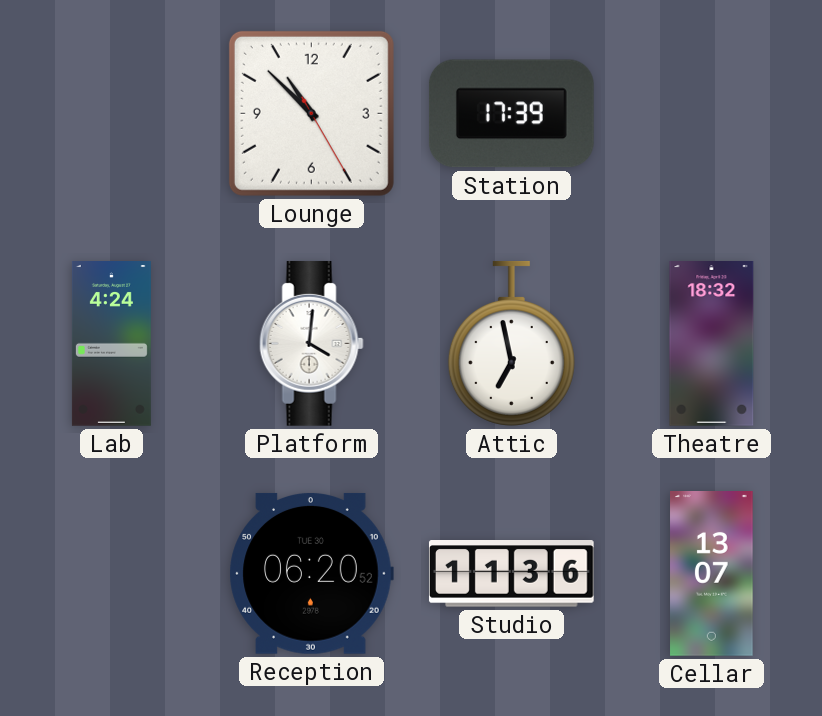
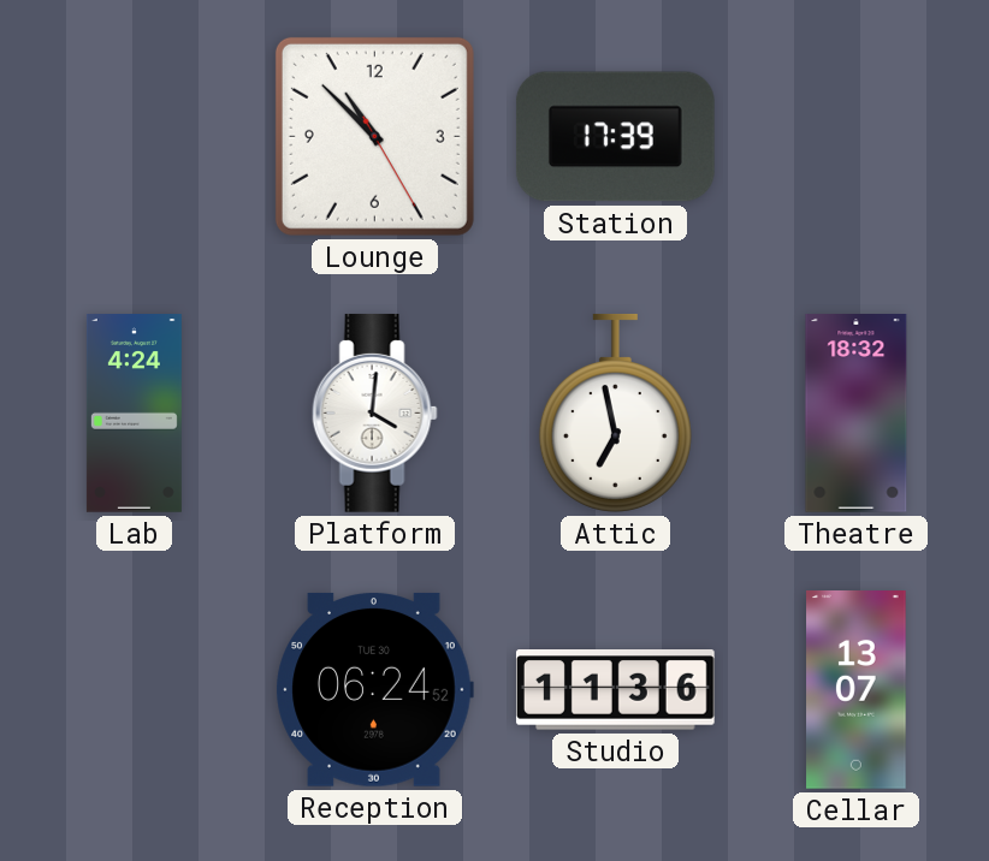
Reception: 06:20 -> 06:24 (374, 689)
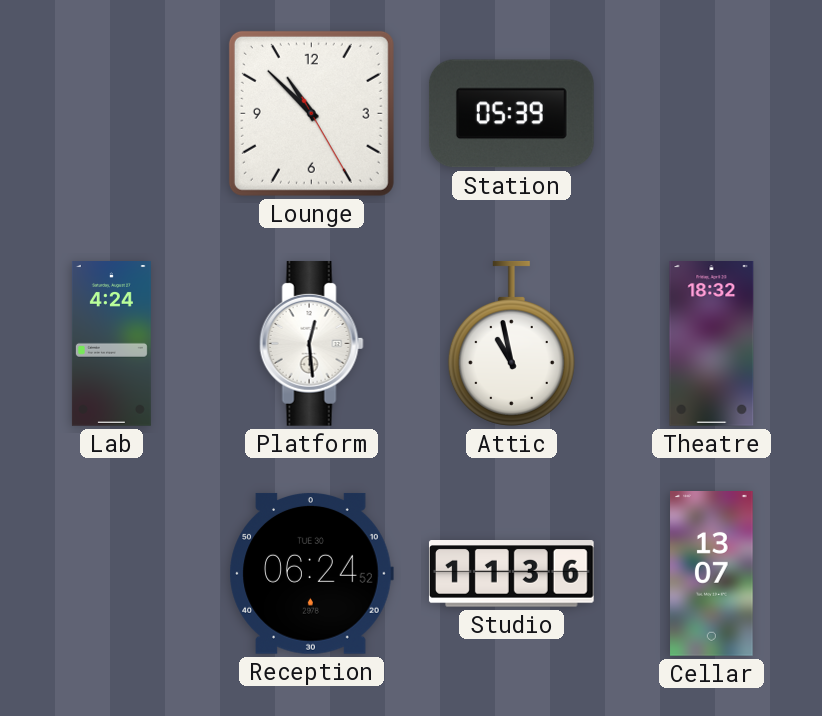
Station: 17:39 -> 05:39 (511, 114)
Platform: 4:01 -> 12:29 (311, 343)
Attic: 6:58 -> 10:58 (511, 343)
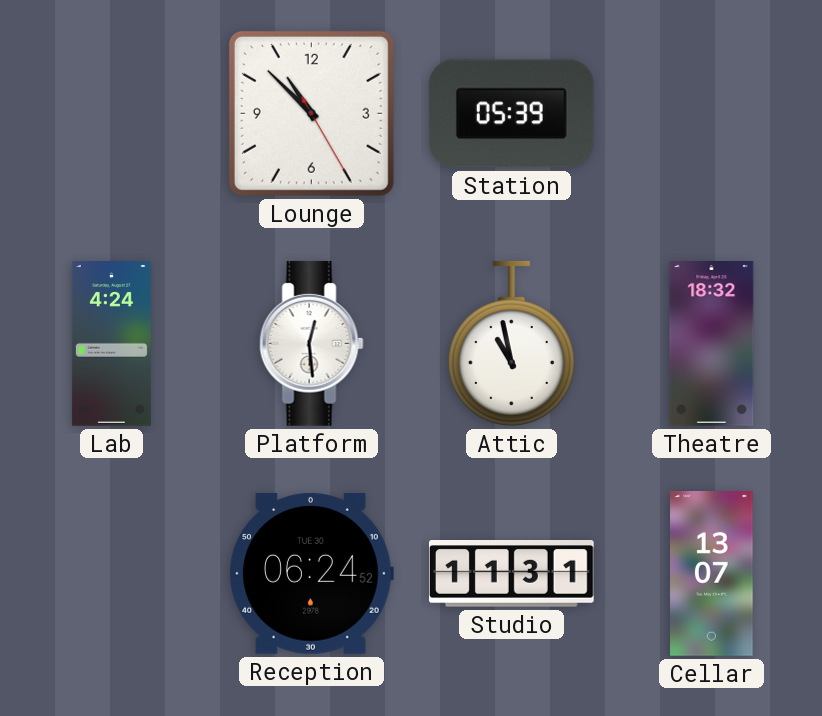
Studio: 11:36 -> 11:31 (511, 574)
